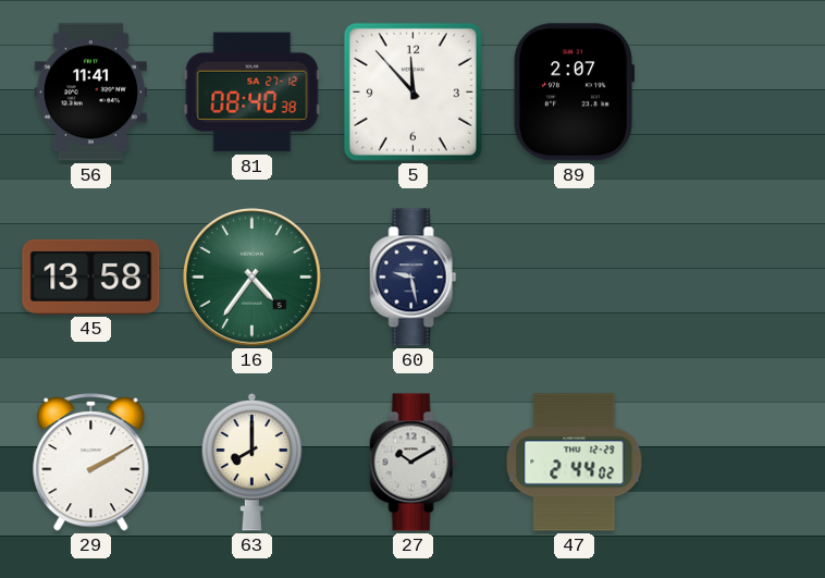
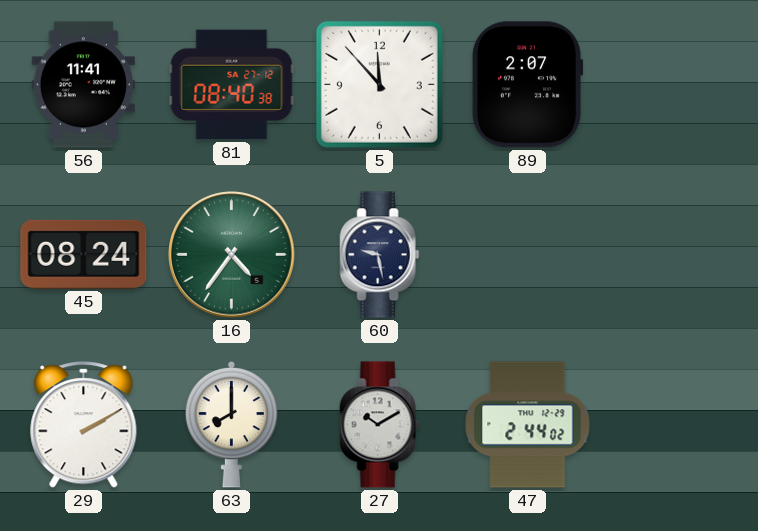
45: 13:58 -> 08:24 (84, 254)
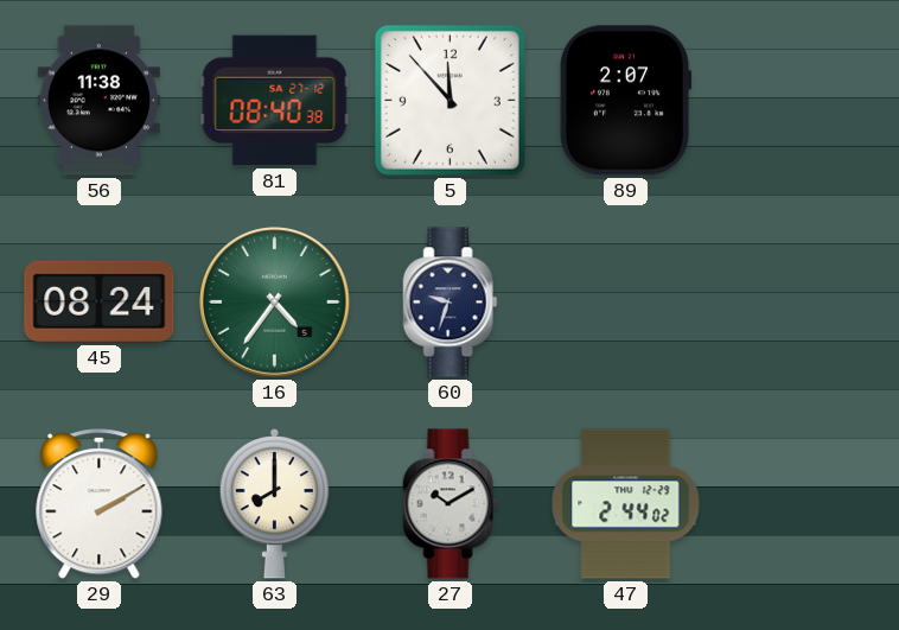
56: 11:41 -> 11:38 (98, 101)
60: 9:28 -> 9:33 (451, 303)
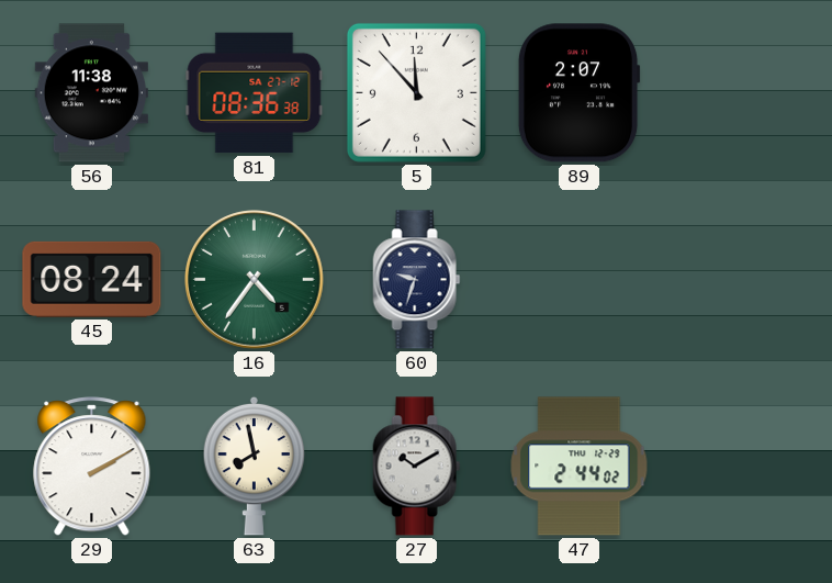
81: 08:40 -> 08:36 (255, 93)
63: 8:00 -> 7:58 (255, 466)
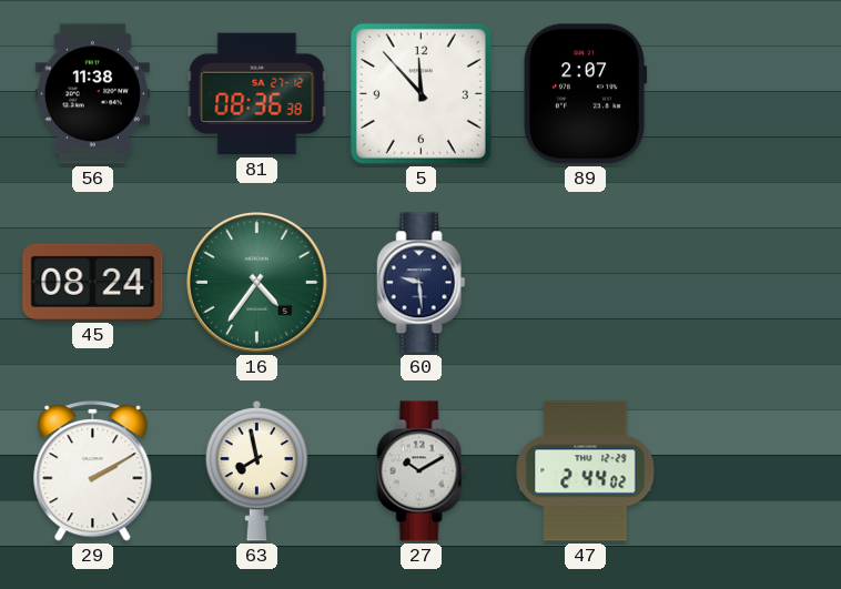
60: 9:33 -> 9:29 (422, 283)
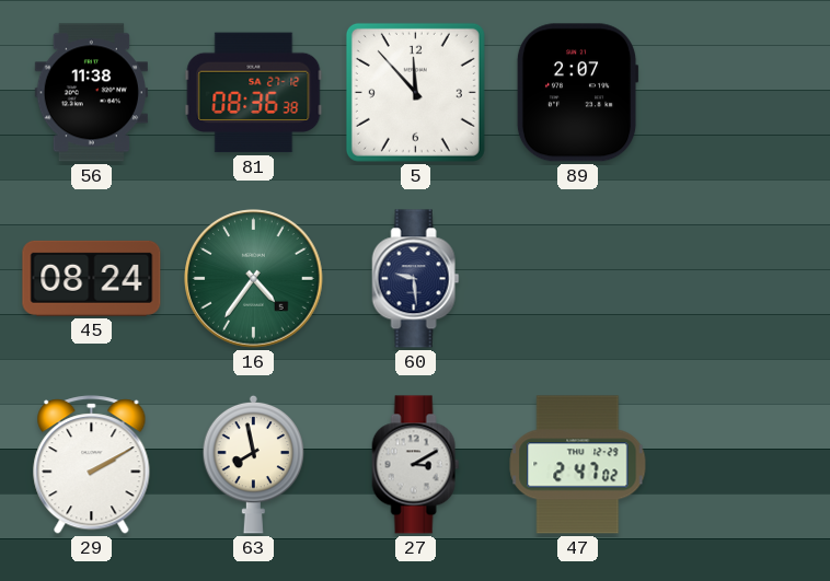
27: 10:10 -> 3:10 (416, 465)
47: 2:44 -> 2:47 (578, 465)
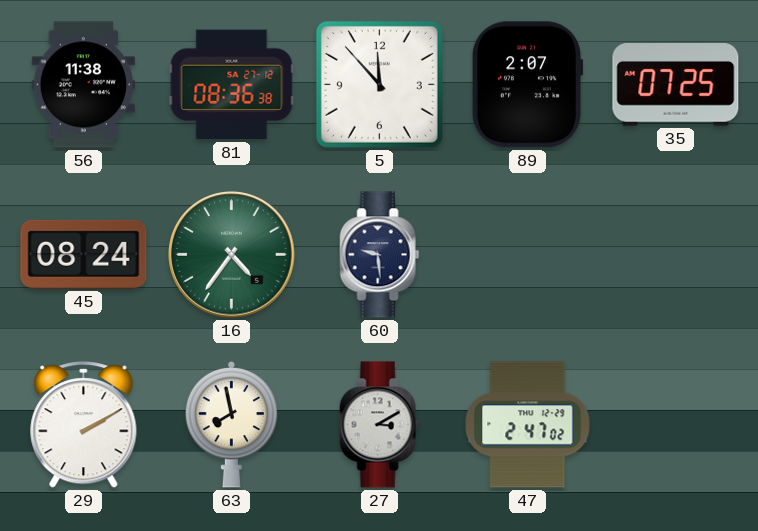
35: none -> 07:25 (676, 85)
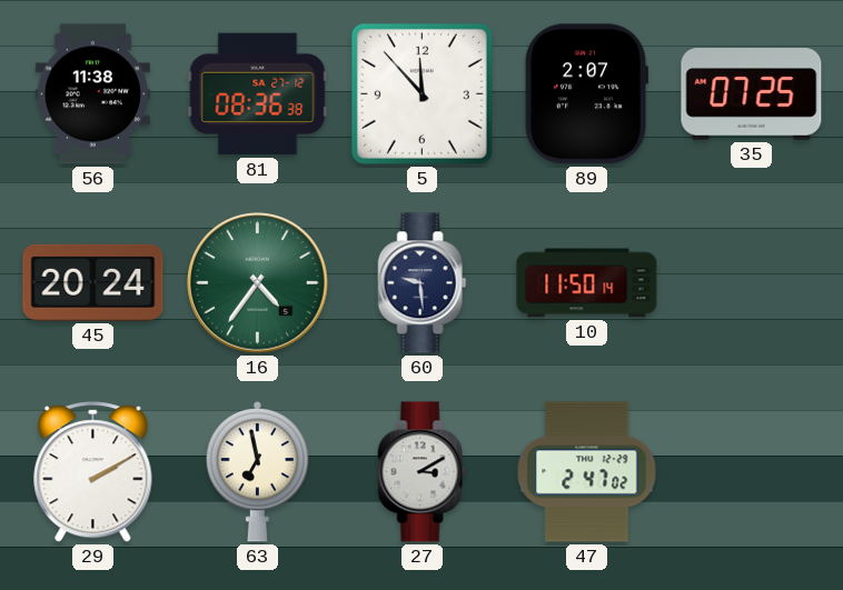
45: 08:24 -> 20:24 (93, 282)
10: none -> 11:50 (587, 283)
63: 7:58 -> 6:58 (258, 471)
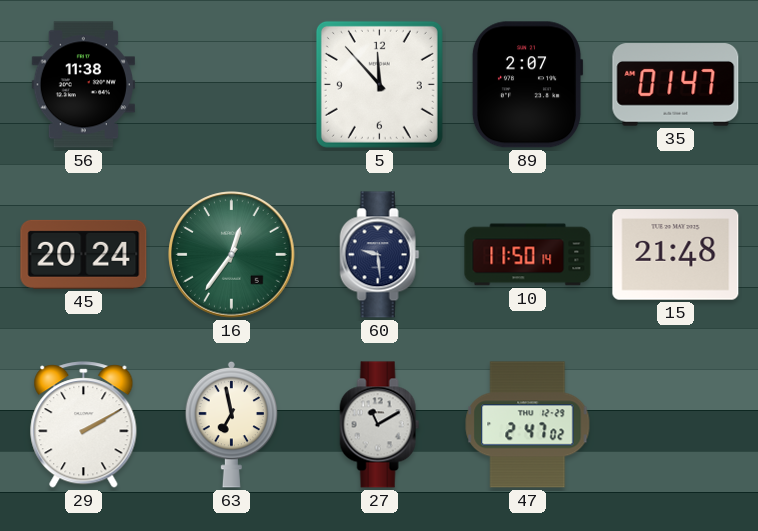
81: 08:36 -> none (258, 94)
35: 07:25 -> 01:47 (676, 85)
16: 4:36 -> 12:36 (232, 255)
15: none -> 21:48 (676, 255)
27: 3:10 -> 11:10 (380, 425)
